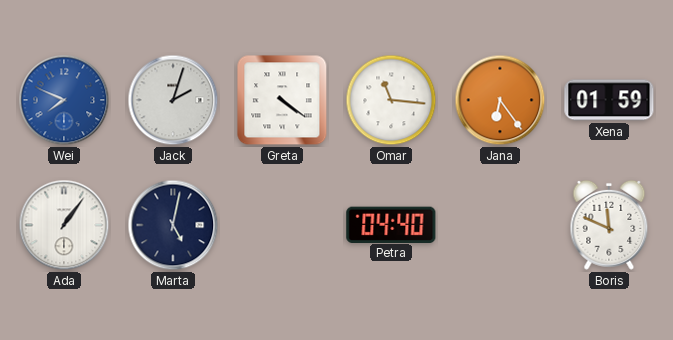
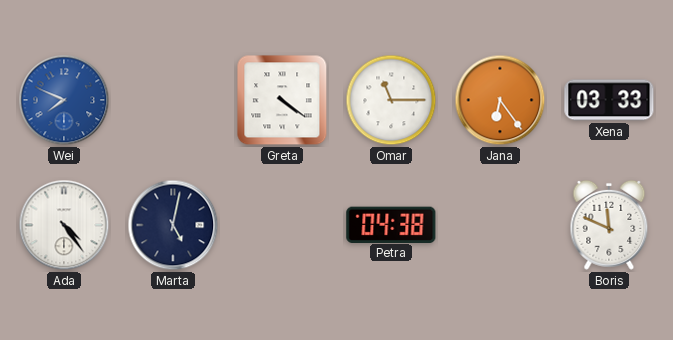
Jack: 2:03 -> none (173, 100)
Omar: 11:16 -> 11:15 (391, 100)
Xena: 01:59 -> 03:33 (609, 100)
Ada: 1:06 -> 4:24 (64, 225)
Petra: 04:40 -> 04:38 (391, 224)
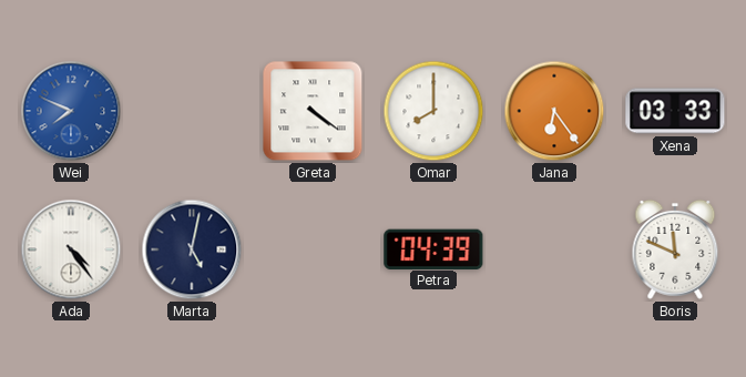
Omar: 11:15 -> 8:00 (433, 111)
Petra: 04:38 -> 04:39 (433, 248)
